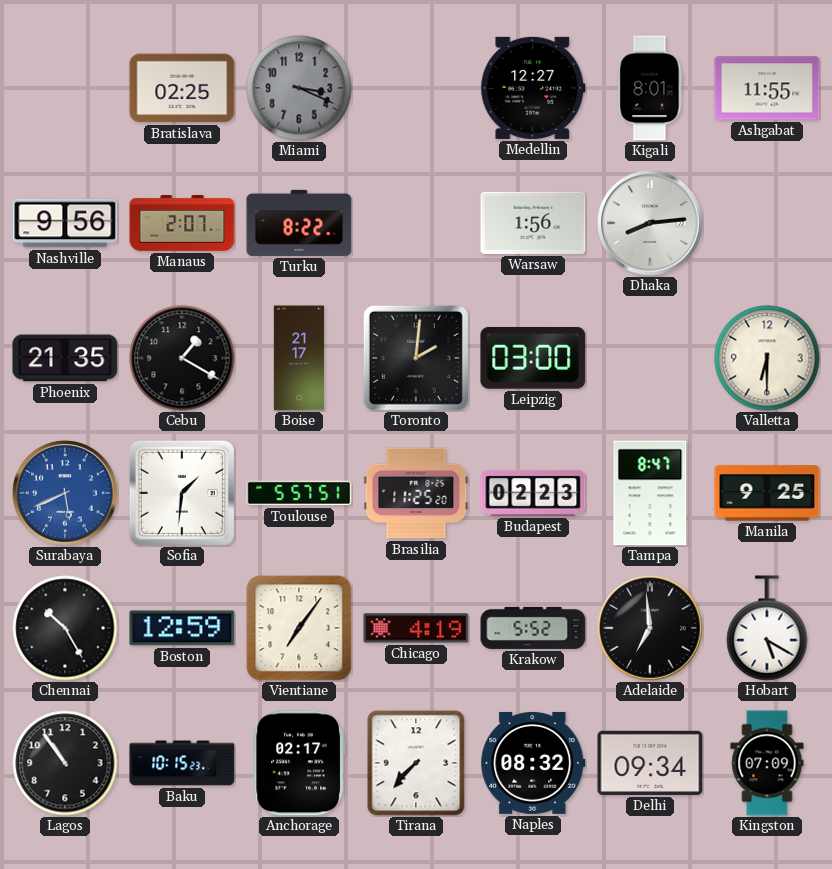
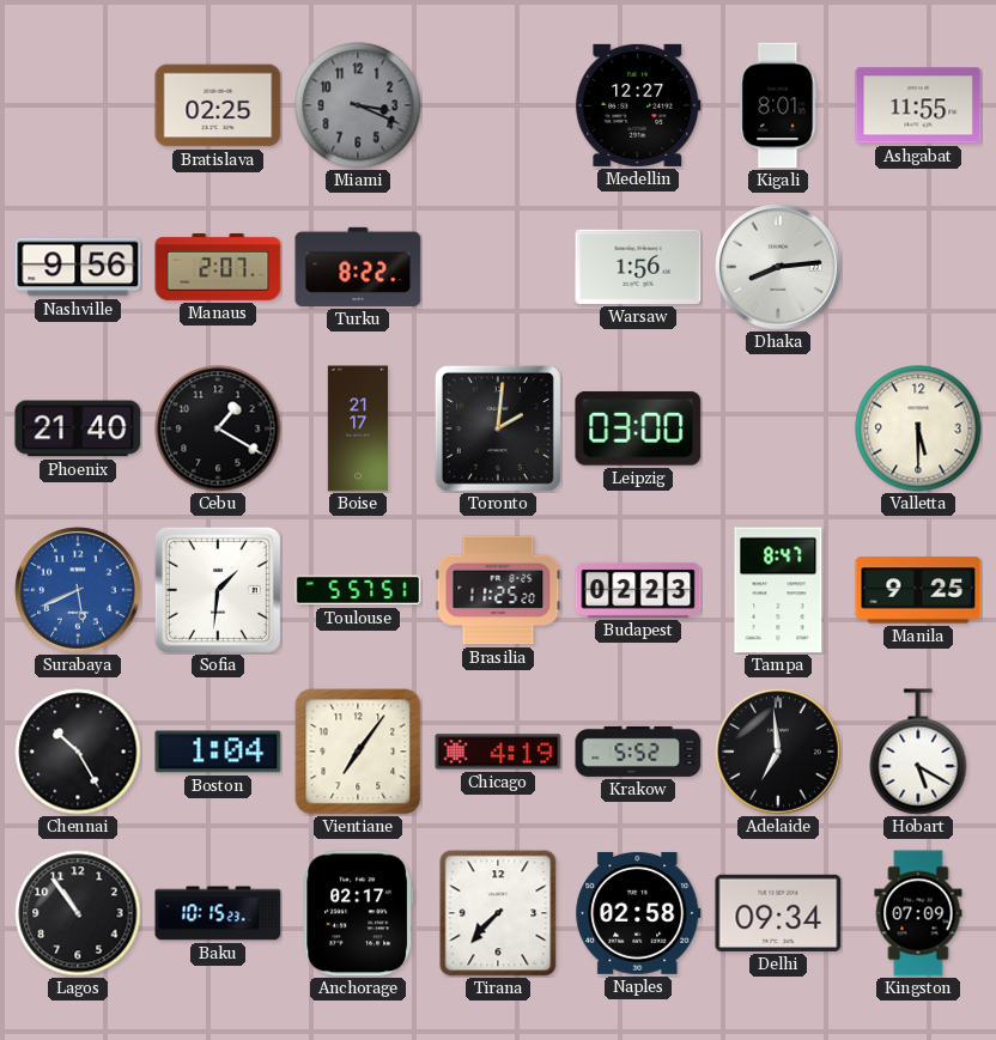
Phoenix: 21:35 -> 21:40 (78, 428)
Valletta: 6:30 -> 5:30 (918, 428)
Boston: 12:59 -> 1:04 (218, 752)
Naples: 08:32 -> 02:58 (638, 913)
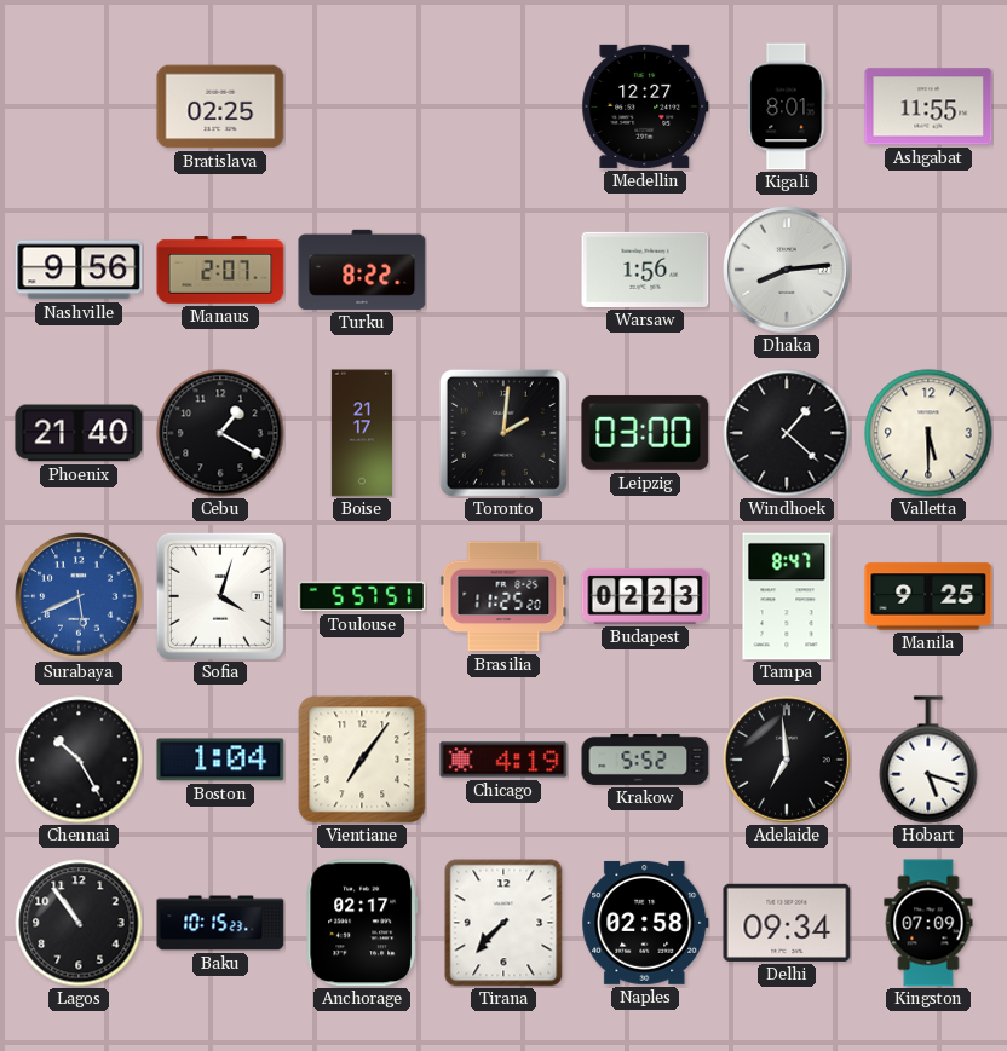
Miami: 3:19 -> none (358, 105)
Windhoek: none -> 1:22 (787, 433)
Sofia: 1:31 -> 4:03 (220, 596)
Hobart: 5:20 -> 5:18 (928, 760)
